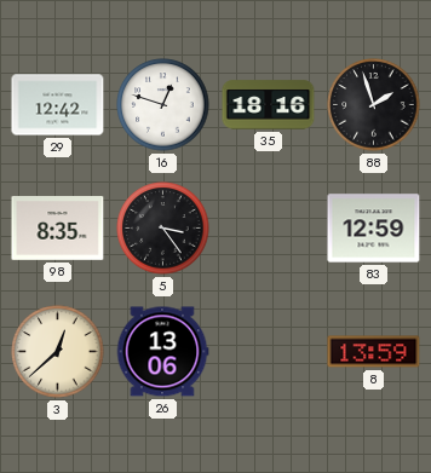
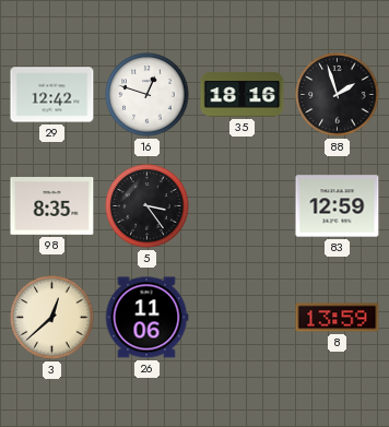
26: 13:06 -> 11:06 (146, 318)
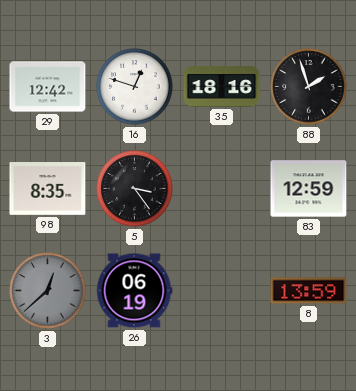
3 dial: cream -> grey (48, 291)
26: 11:06 -> 06:19 (134, 291)
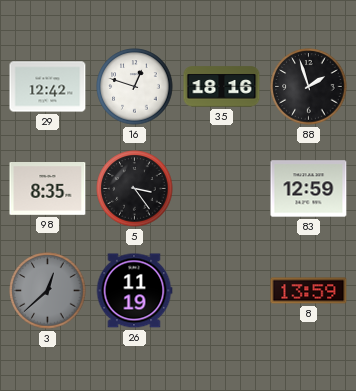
26: 06:19 -> 11:19 (134, 291)
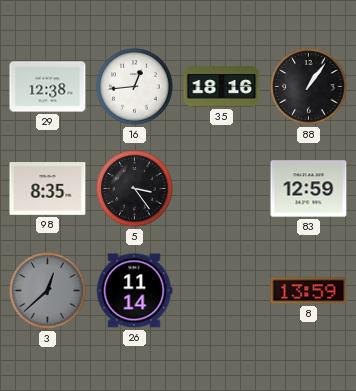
29: 12:42 -> 12:38 (48, 87)
16: 12:48 -> 12:44 (135, 87)
88: 1:57 -> 1:06 (309, 87)
26: 11:19 -> 11:14 (134, 291)
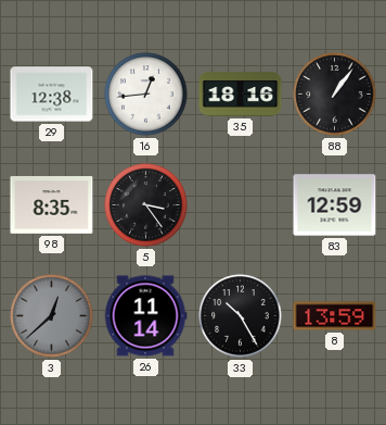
33: none -> 10:25 (241, 316)
